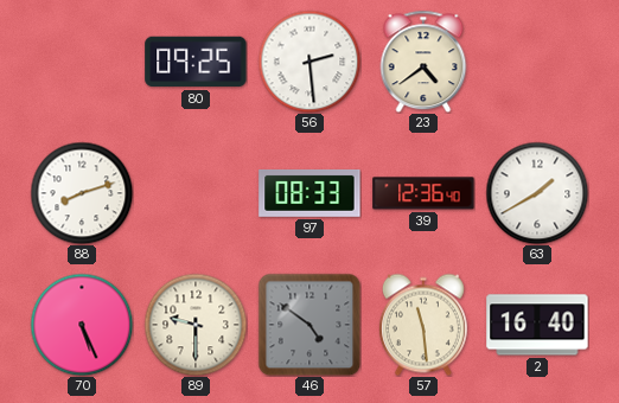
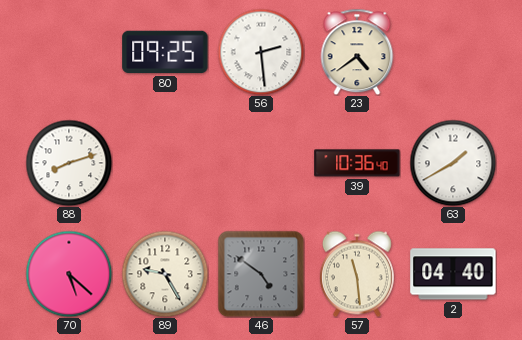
97: 08:33 -> none (309, 193)
39: 12:36 -> 10:36 (357, 163)
70: 5:26 -> 5:22 (69, 274)
89: 9:30 -> 9:25 (165, 274)
2: 16:40 -> 04:40 (453, 274)
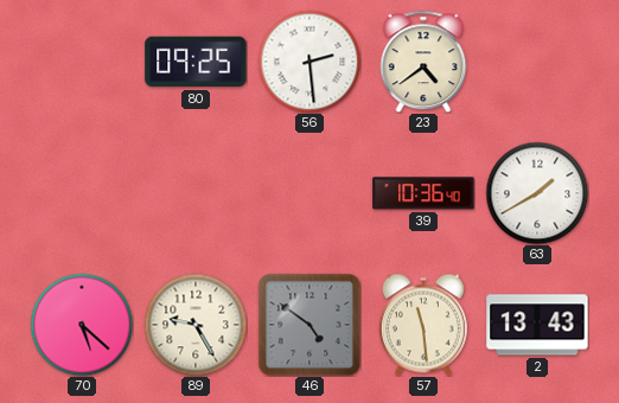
88: 8:12 -> none (69, 163)
2: 04:40 -> 13:43 (537, 325)
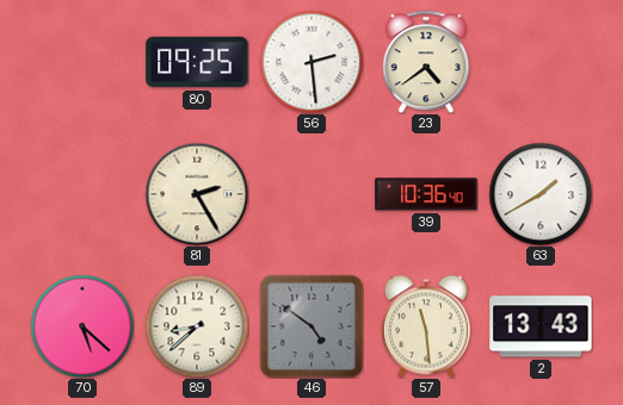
81: none -> 2:25 (197, 194)
89: 9:25 -> 8:38 (197, 326)
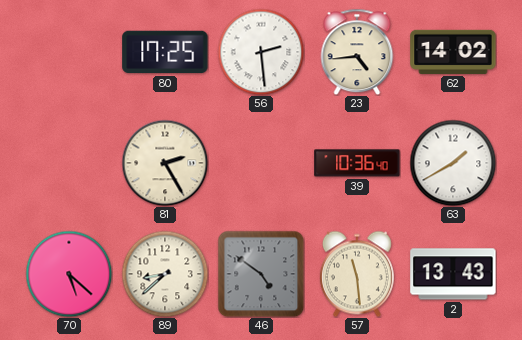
80: 09:25 -> 17:25 (165, 52)
23: 4:39 -> 4:44 (357, 52)
62: none -> 14:02 (453, 52)
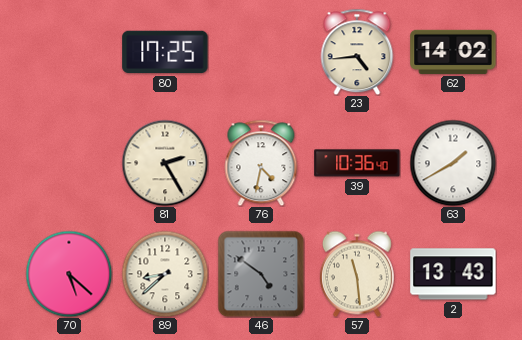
56: 2:29 -> none (261, 52)
76: none -> 4:32 (261, 163)
